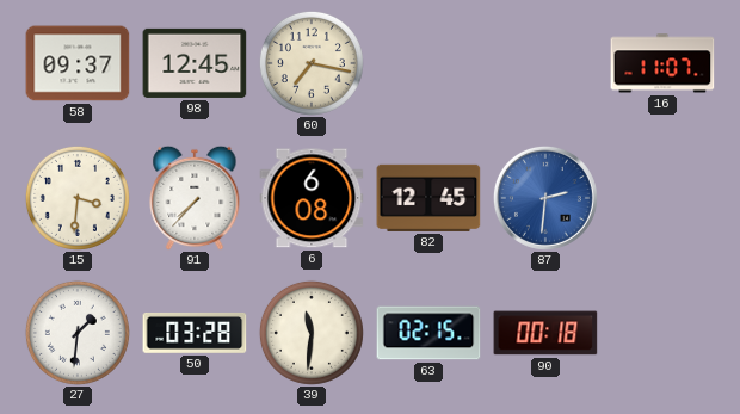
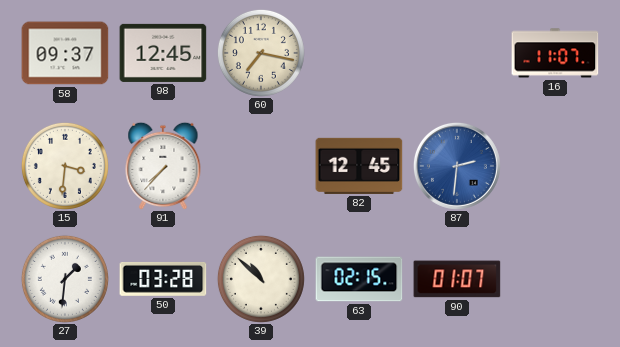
6: 6:08 -> none (312, 198)
39: 11:31 -> 10:52 (261, 279)
90: 00:18 -> 01:07 (457, 279)
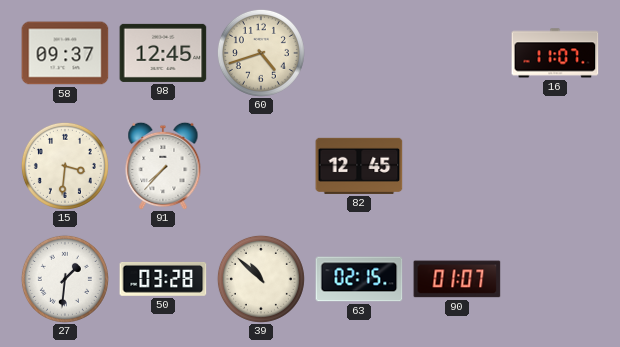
60: 7:17 -> 4:42 (261, 53)
87: 2:31 -> none (457, 166)
